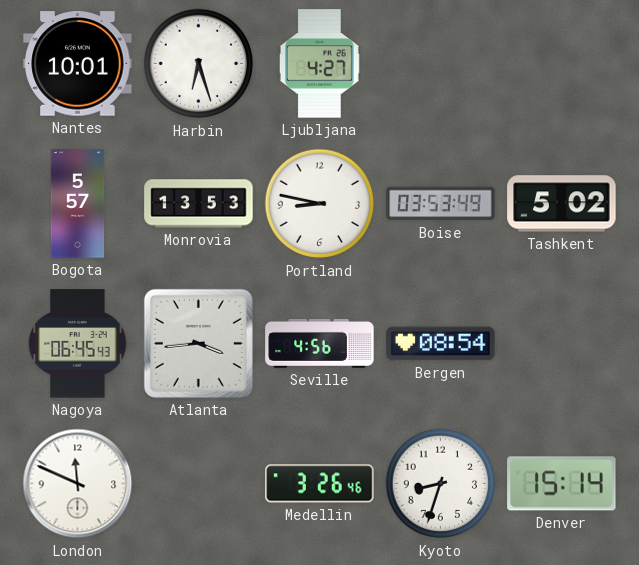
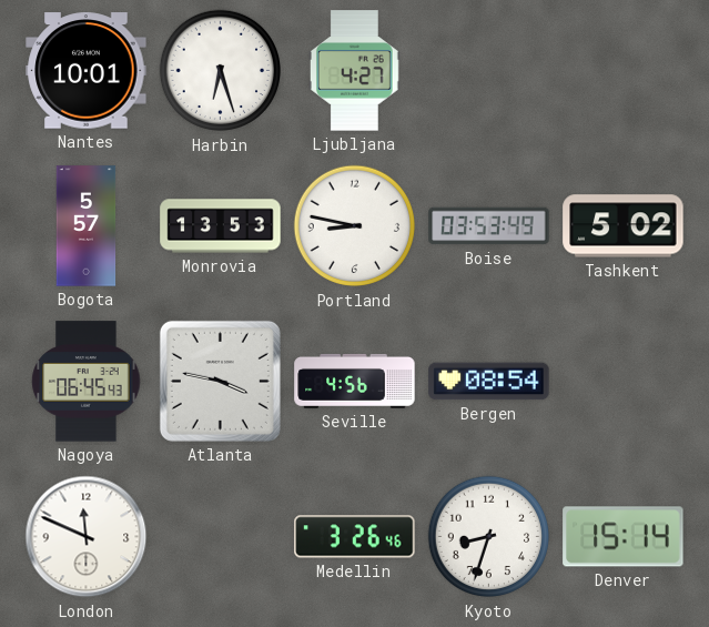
Atlanta: 3:44 -> 3:47 (220, 381)
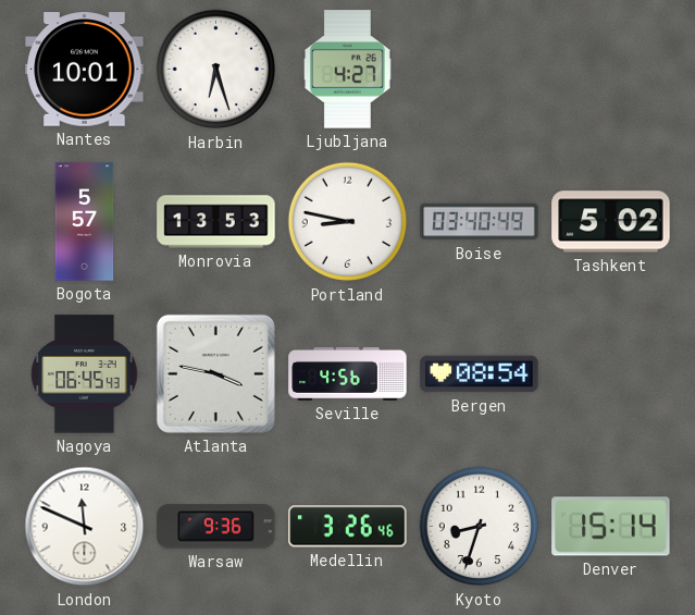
Boise: 03:53 -> 03:40 (480, 222)
Warsaw: none -> 9:36 (216, 527)
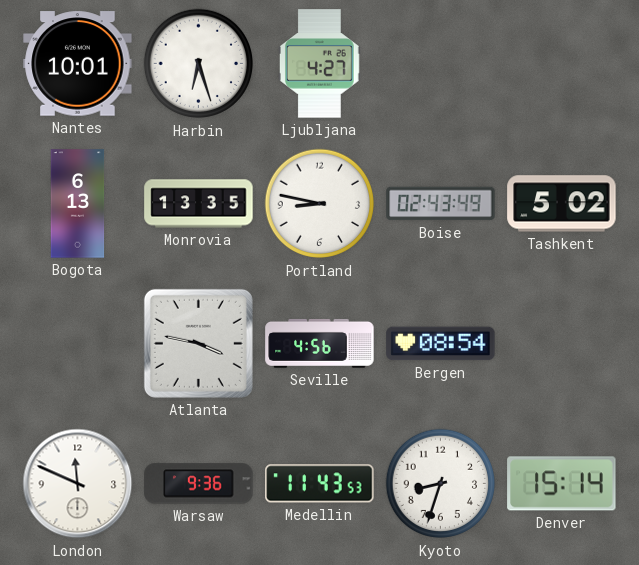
Bogota: 5:57 -> 6:13 (78, 204)
Monrovia: 13:53 -> 13:35 (199, 204)
Boise: 03:40 -> 02:43 (441, 204)
Nagoya: 06:45 -> none (85, 374)
Medellin: 3:26 -> 11:43 (320, 484)
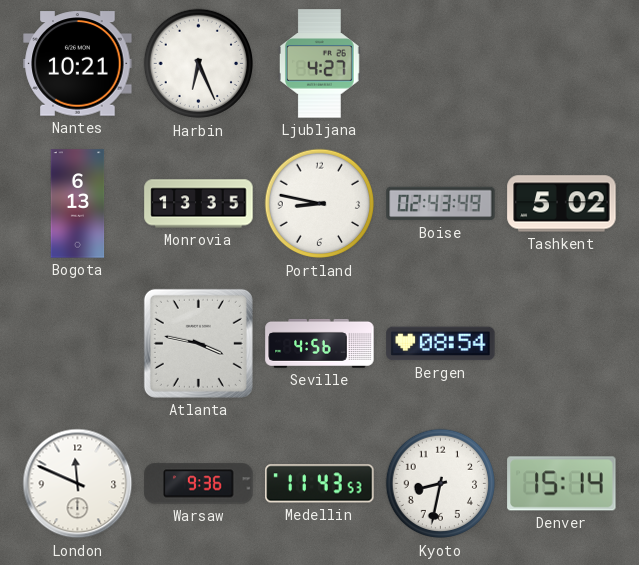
Nantes: 10:01 -> 10:21 (78, 64)
Harbin: 6:27 -> 6:26 (199, 64)
Kyoto: 8:33 -> 8:32 (441, 484)
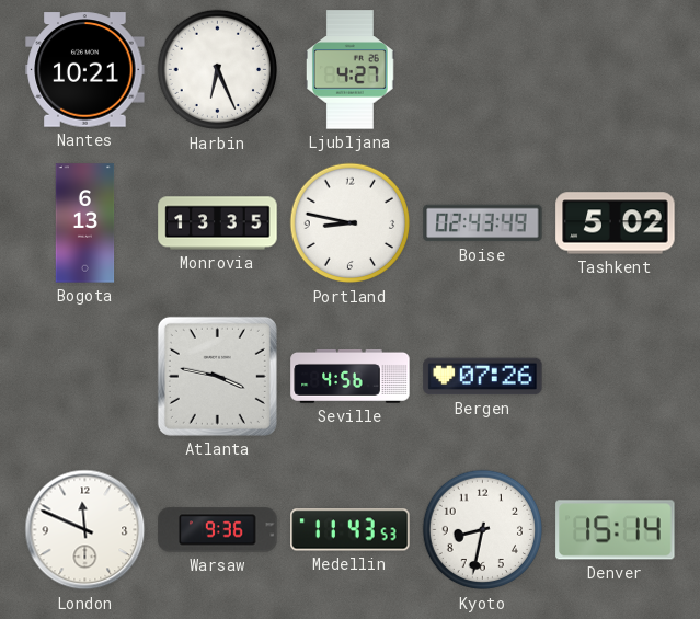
Bergen: 08:54 -> 07:26 (483, 377)
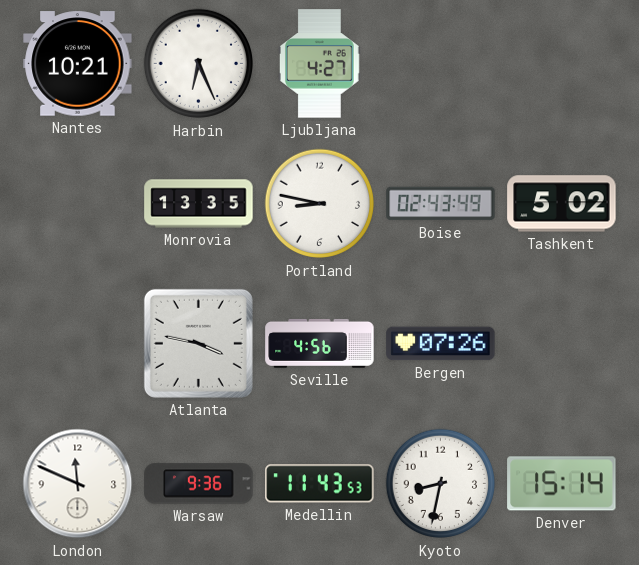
Bogota: 6:13 -> none (85, 223)
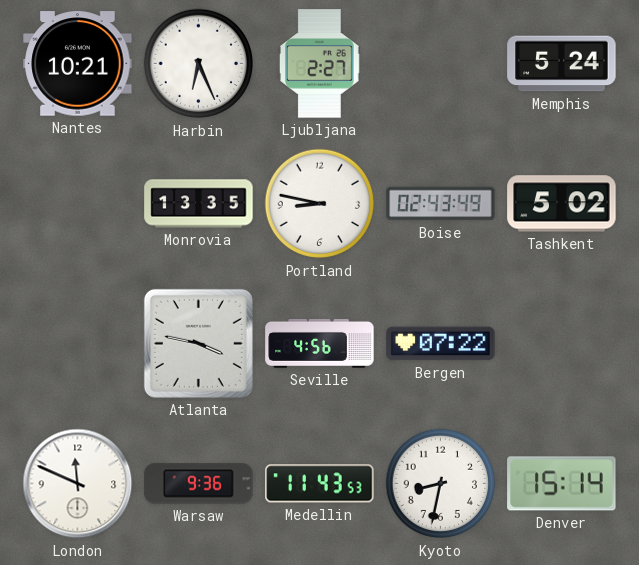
Ljubljana: 4:27 -> 2:27 (319, 64)
Memphis: none -> 5:24 (562, 64)
Bergen: 07:26 -> 07:22 (441, 344)
